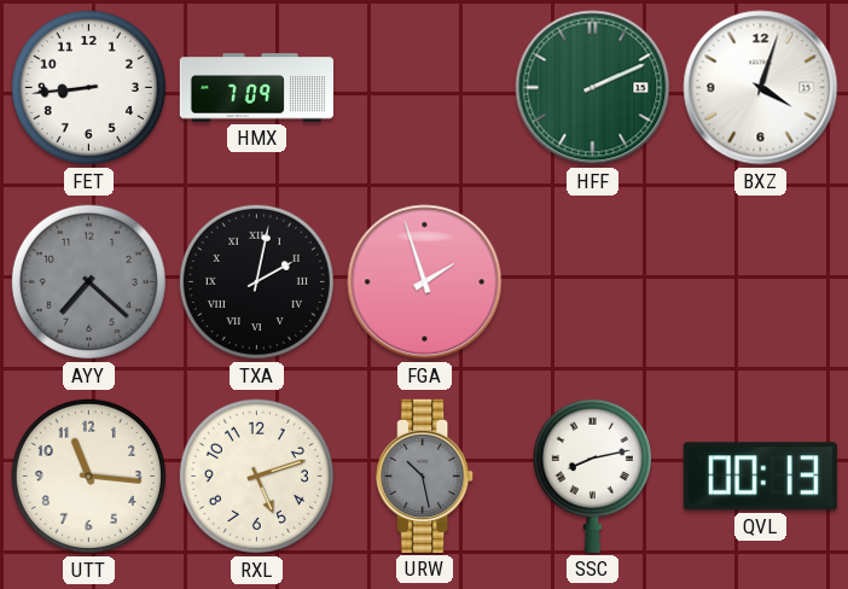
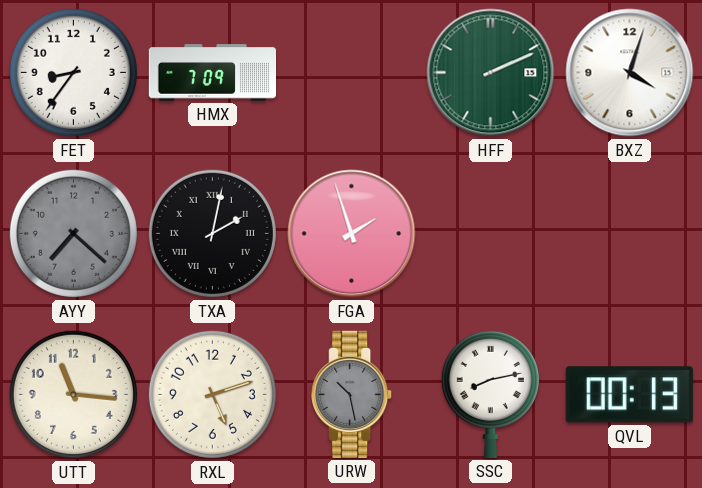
FET: 8:44 -> 8:36 (73, 72)
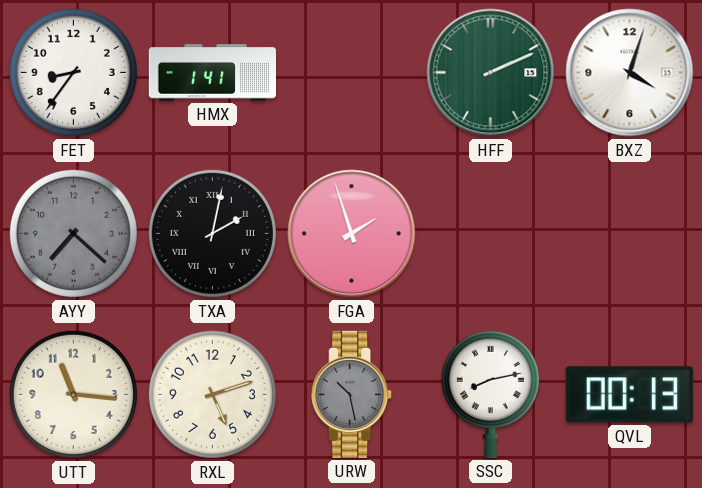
HMX: 7:09 -> 1:41 (212, 73)
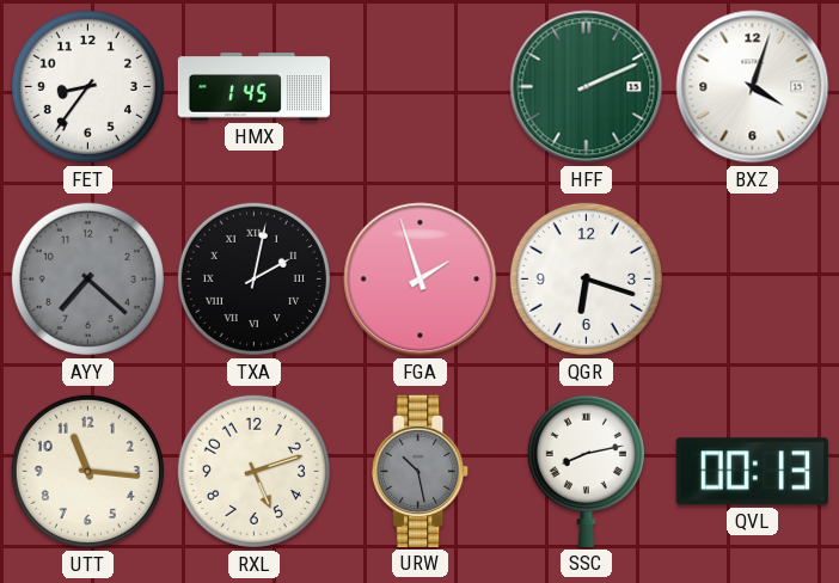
HMX: 1:41 -> 1:45 (253, 87)
QGR: none -> 6:18 (586, 278)
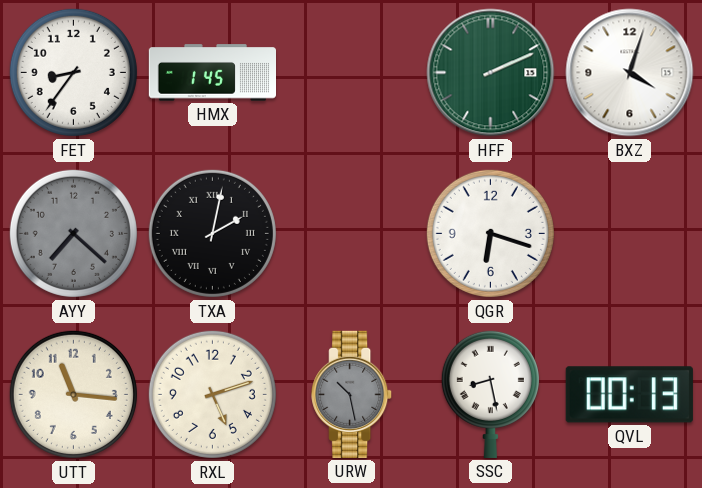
FGA: 1:57 -> none (421, 280)
SSC: 8:13 -> 8:28 (490, 394)
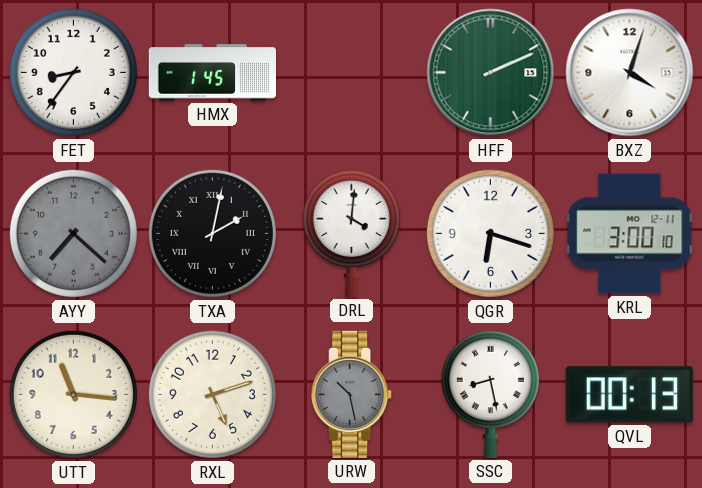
DRL: none -> 4:01 (351, 233)
KRL: none -> 3:00 (630, 234)
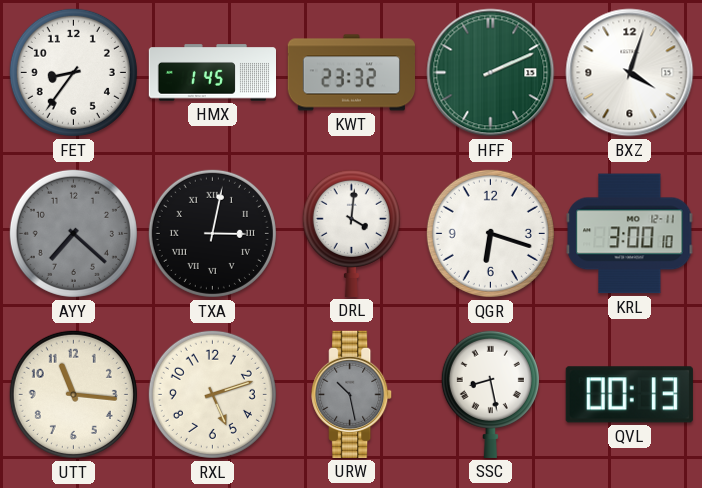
KWT: none -> 23:32 (351, 73)
TXA: 2:02 -> 3:02 (212, 233)
